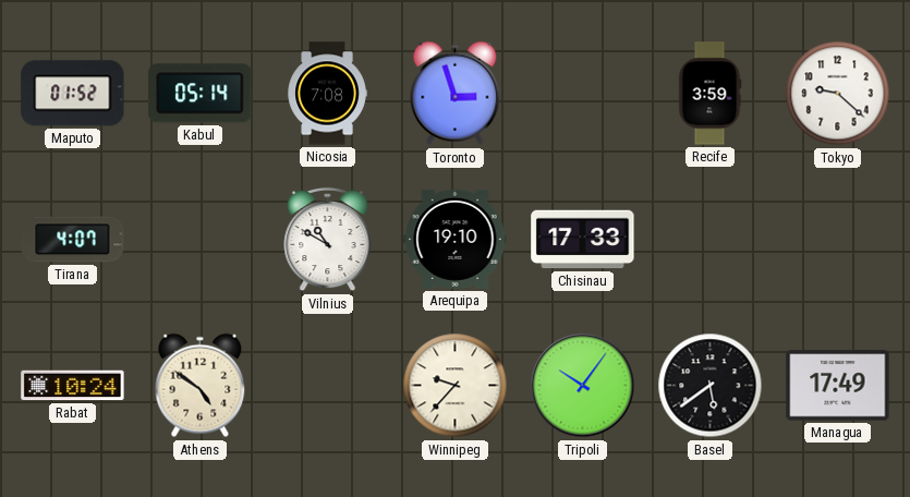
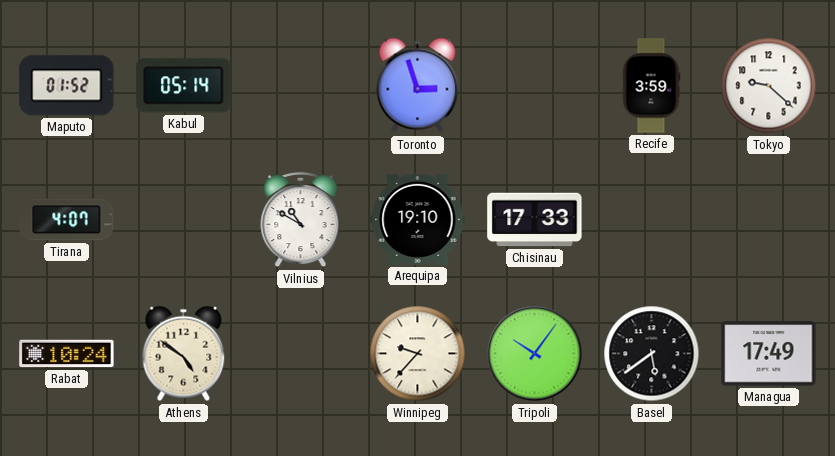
Nicosia: 7:08 -> none (327, 94)
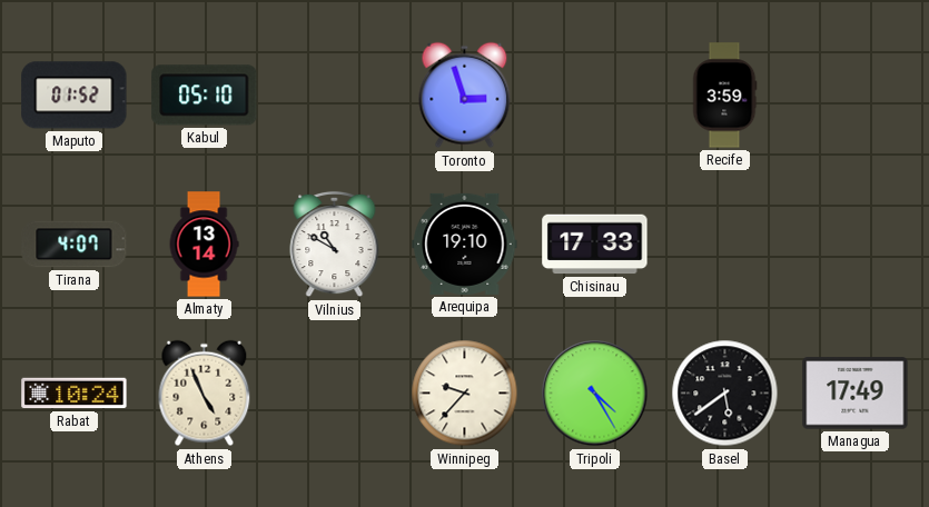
Kabul: 05:14 -> 05:10 (205, 96)
Tokyo: 9:22 -> none (769, 86)
Almaty: none -> 13:14 (204, 245)
Athens: 4:51 -> 4:56 (205, 394)
Tripoli: 10:06 -> 4:25 (595, 394)
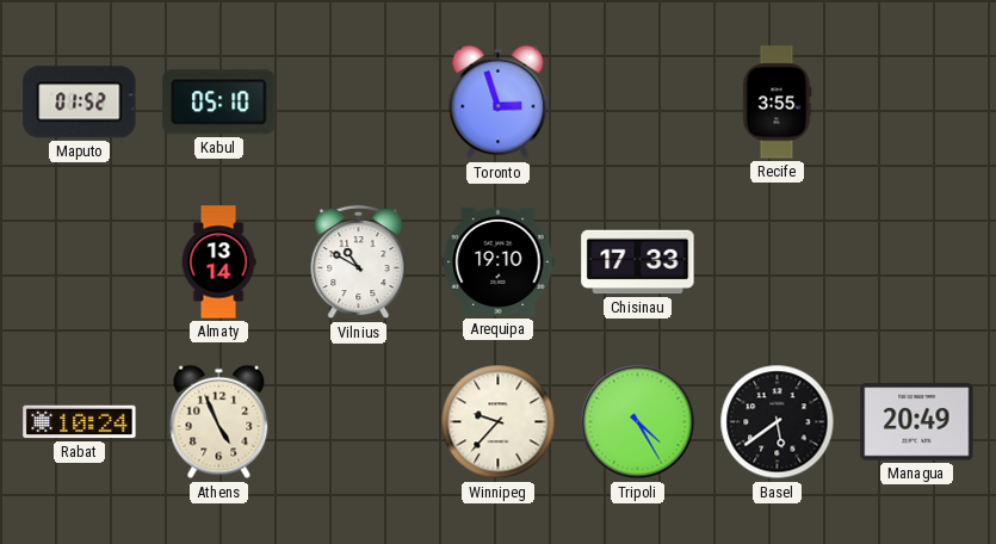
Recife: 3:59 -> 3:55 (777, 103)
Tirana: 4:07 -> none (75, 245)
Managua: 17:49 -> 20:49 (917, 422)
